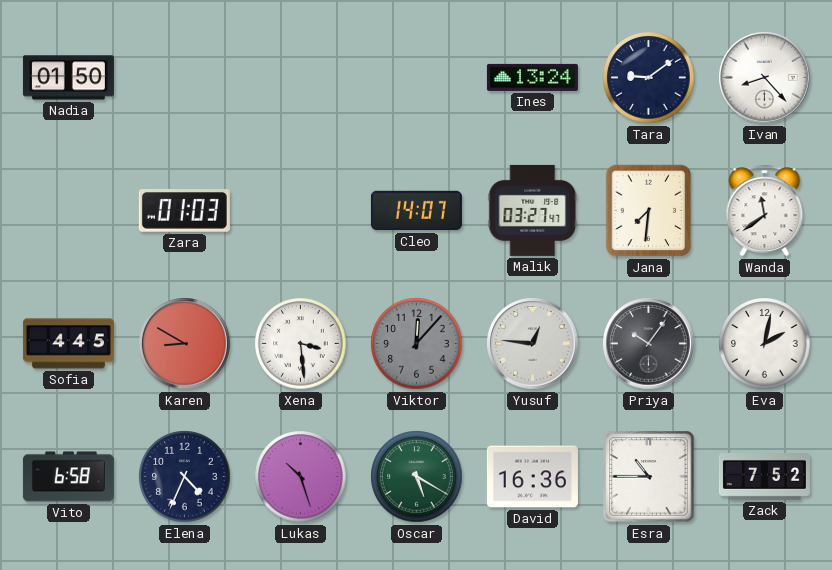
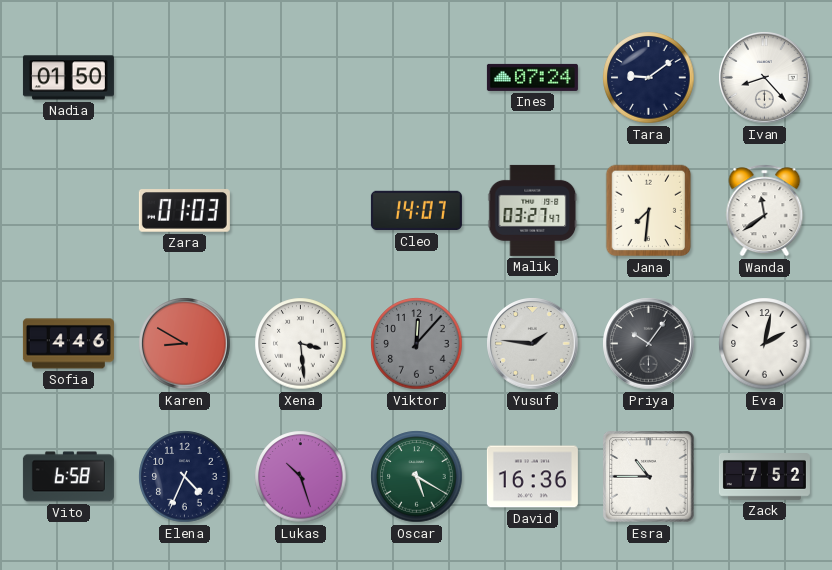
Ines: 13:24 -> 07:24 (532, 77)
Sofia: 4:45 -> 4:46 (68, 344)
Yusuf: 12:46 -> 1:46 (533, 344)
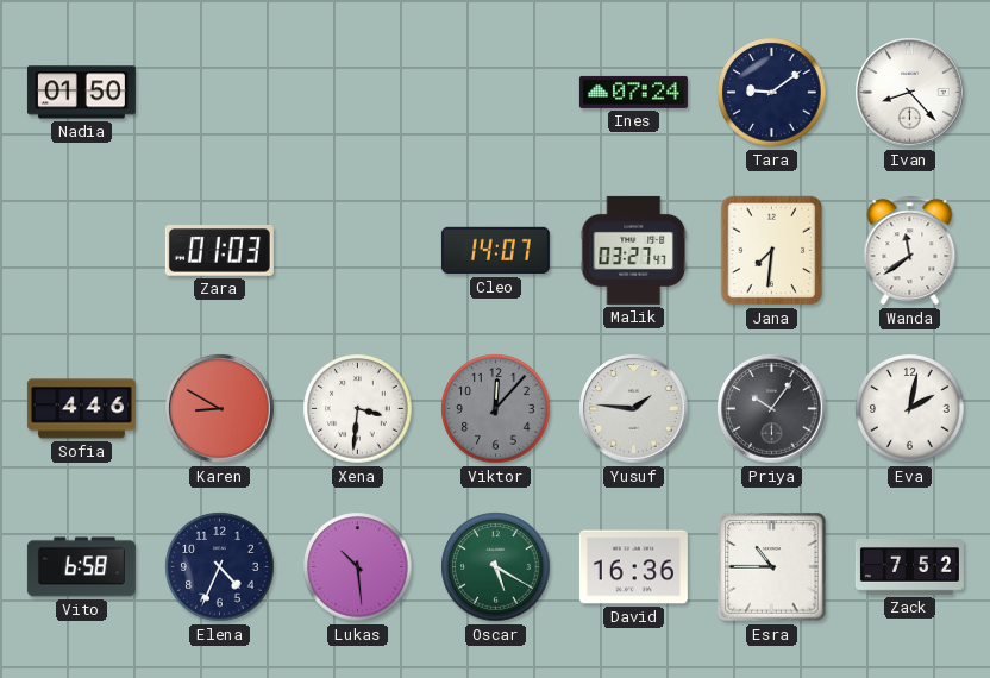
Xena: 3:29 -> 3:31 (358, 409)
Lukas: 10:27 -> 10:29 (358, 567)
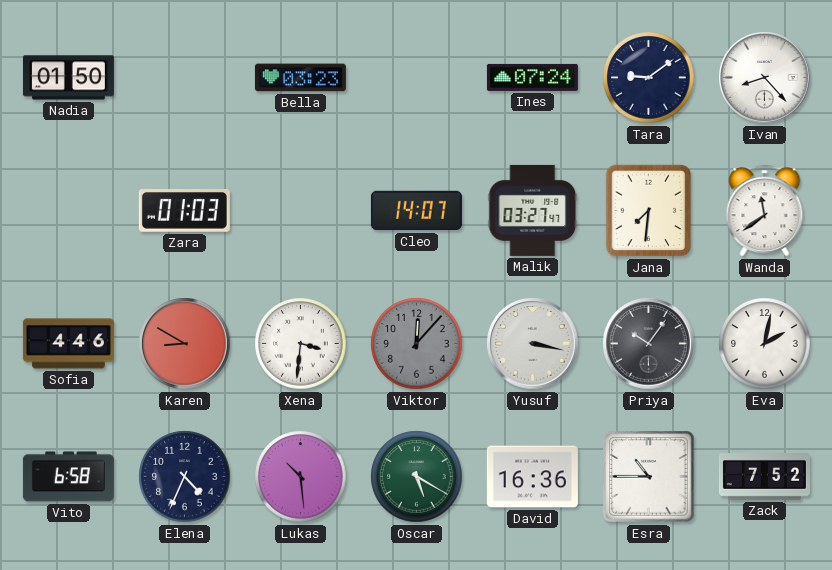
Bella: none -> 03:23 (300, 78)
Yusuf: 1:46 -> 3:17 (533, 344)
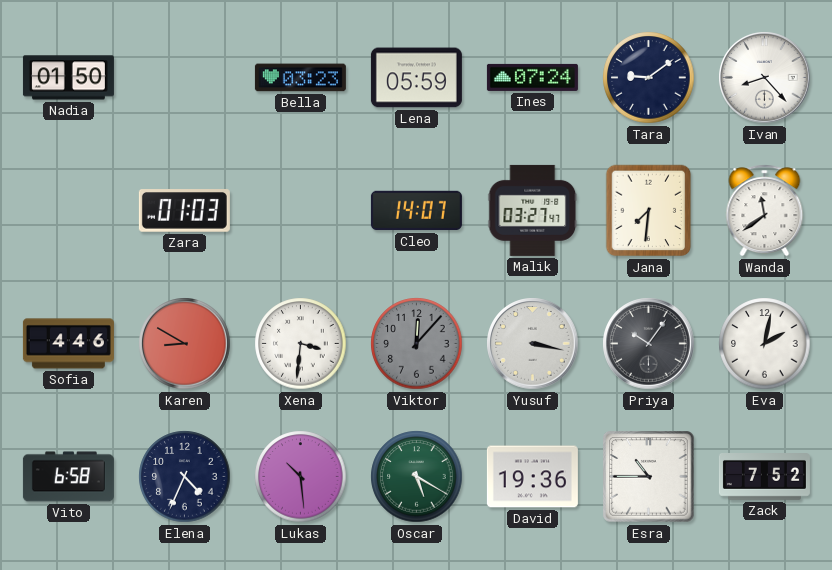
Lena: none -> 05:59 (416, 78)
David: 16:36 -> 19:36 (532, 477)
